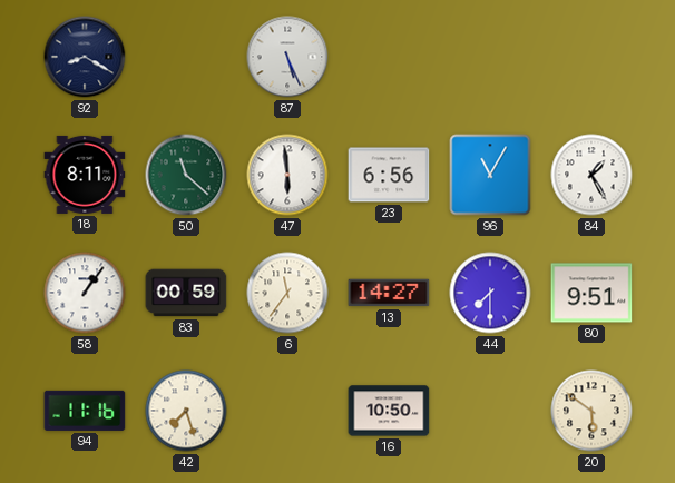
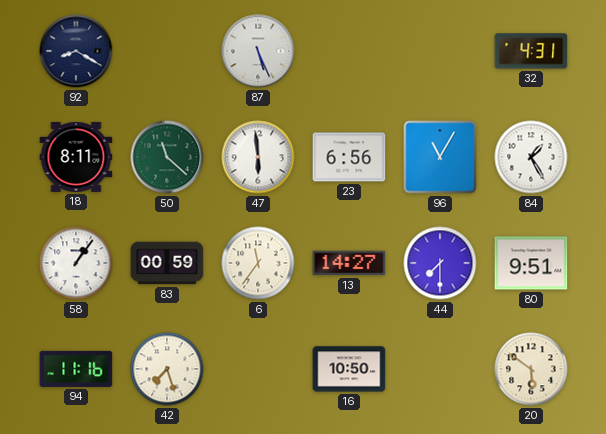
32: none -> 4:31 (531, 51)
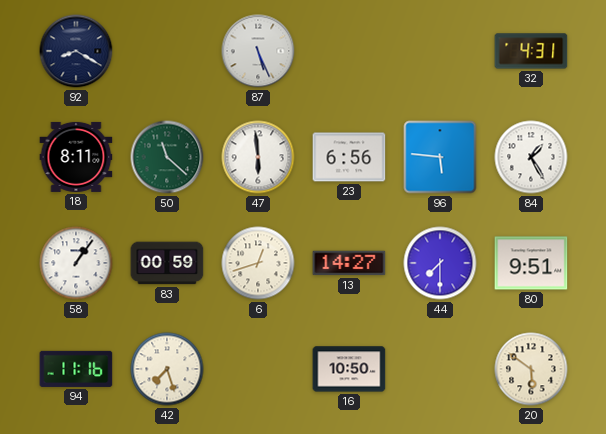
96: 11:05 -> 5:46 (440, 157)
6: 11:36 -> 12:42 (258, 263)
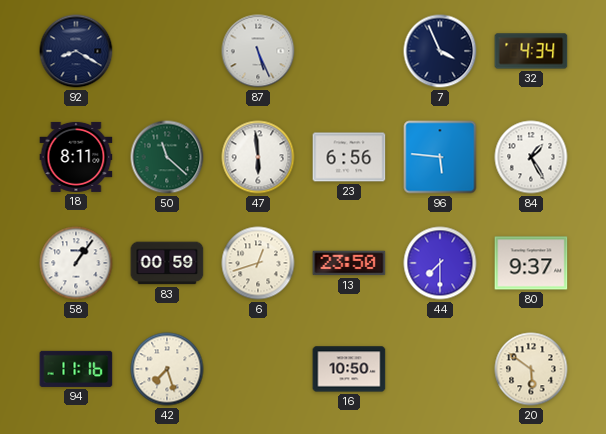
7: none -> 3:56 (440, 51)
32: 4:31 -> 4:34 (531, 51)
13: 14:27 -> 23:50 (349, 263)
80: 9:51 -> 9:37 (531, 263)
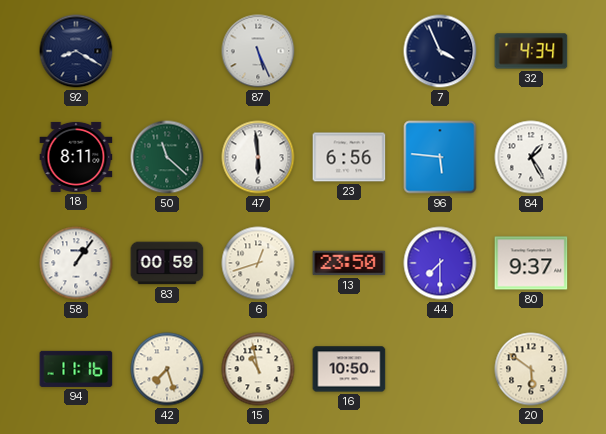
15: none -> 10:58 (258, 369)
